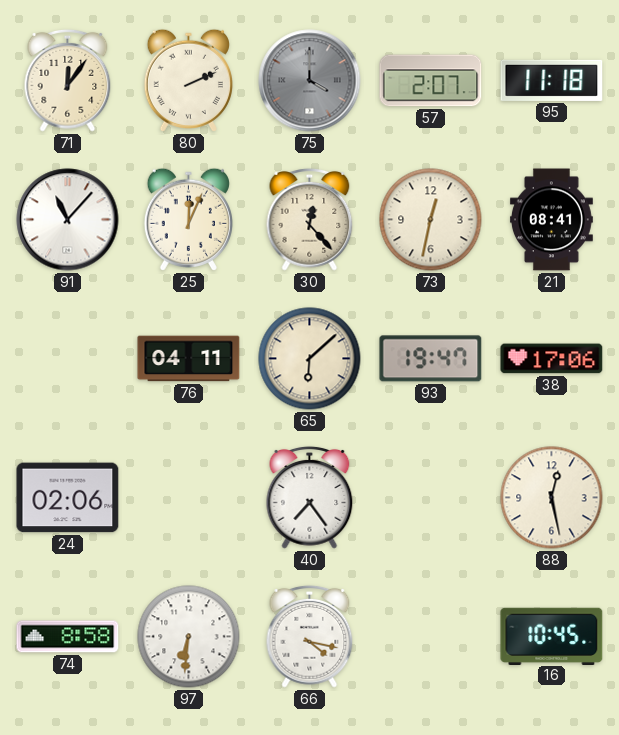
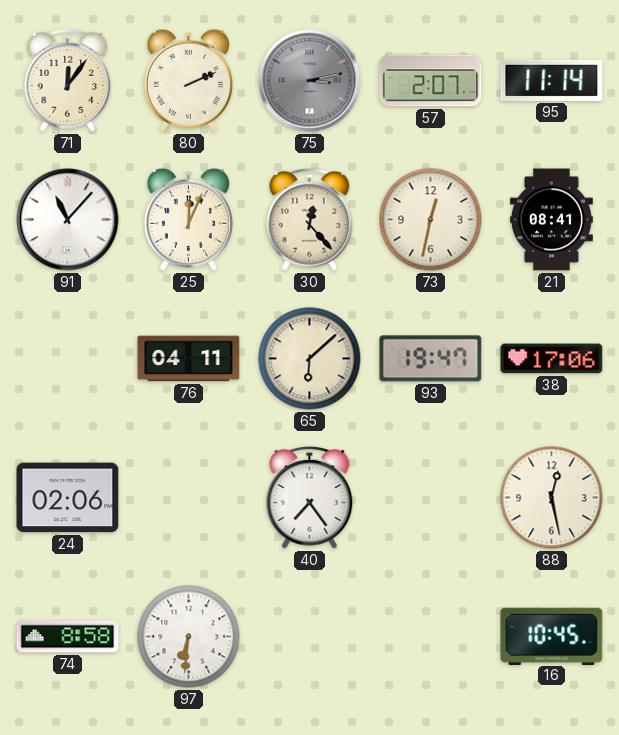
75: 4:00 -> 3:13 (310, 81)
95: 11:18 -> 11:14 (552, 80)
66: 4:17 -> none (310, 637)
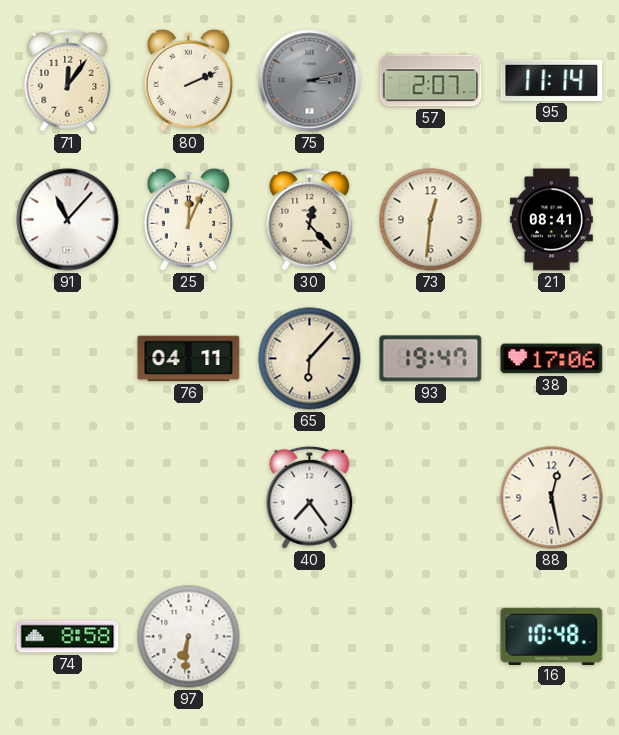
73: 12:32 -> 12:31 (431, 220)
65: 6:08 -> 6:07 (310, 359)
24: 02:06 -> none (68, 498)
16: 10:45 -> 10:48 (552, 636)
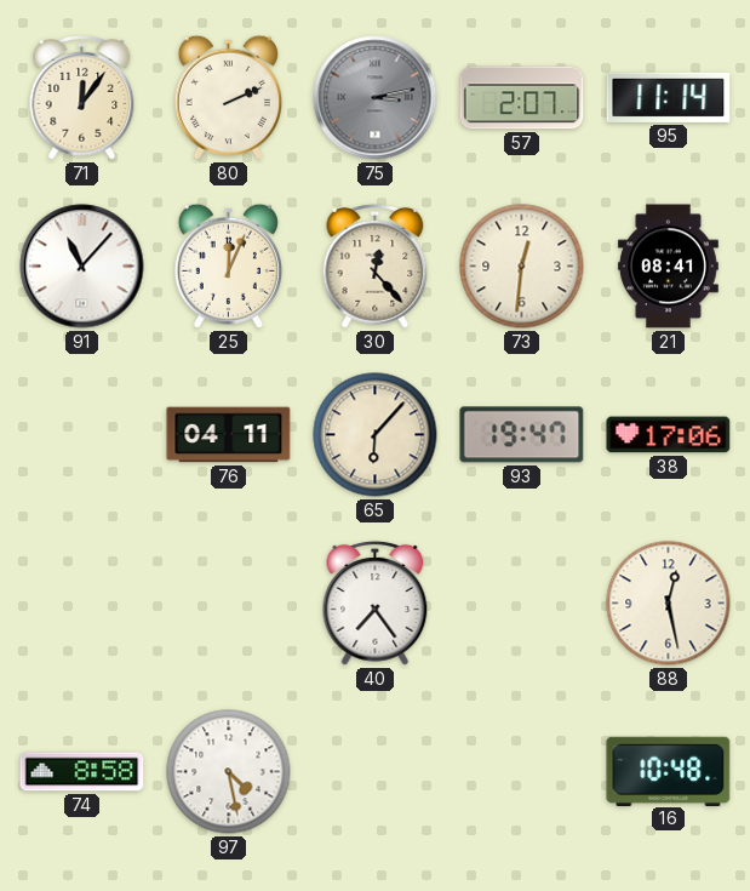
97: 6:31 -> 4:28 (229, 772)
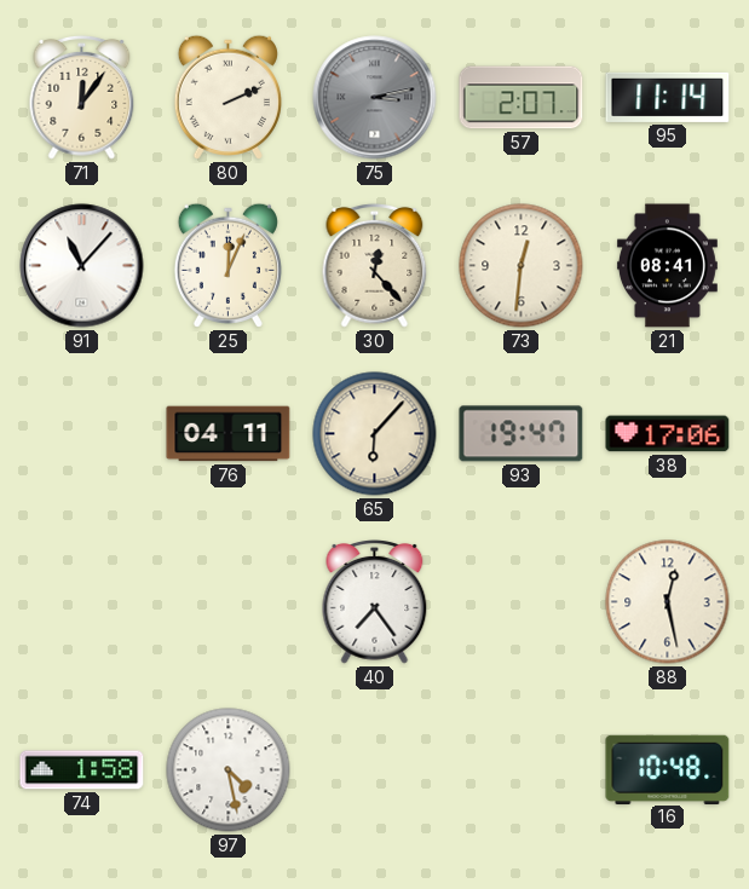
74: 8:58 -> 1:58 (82, 770)
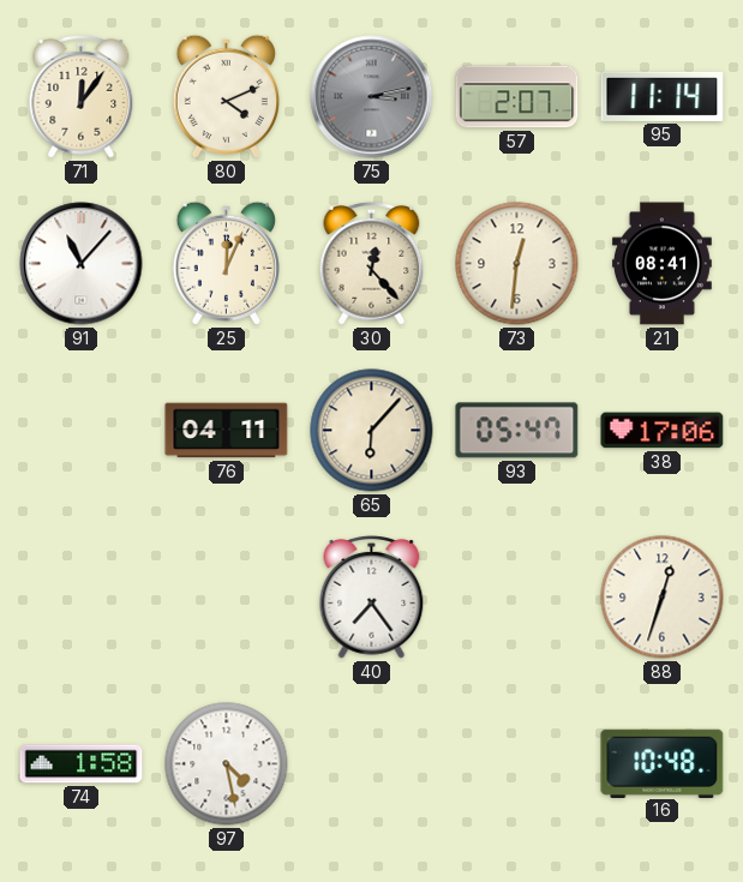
80: 2:11 -> 4:11 (226, 96)
93: 19:47 -> 05:47 (517, 431)
88: 12:28 -> 12:33 (663, 598)
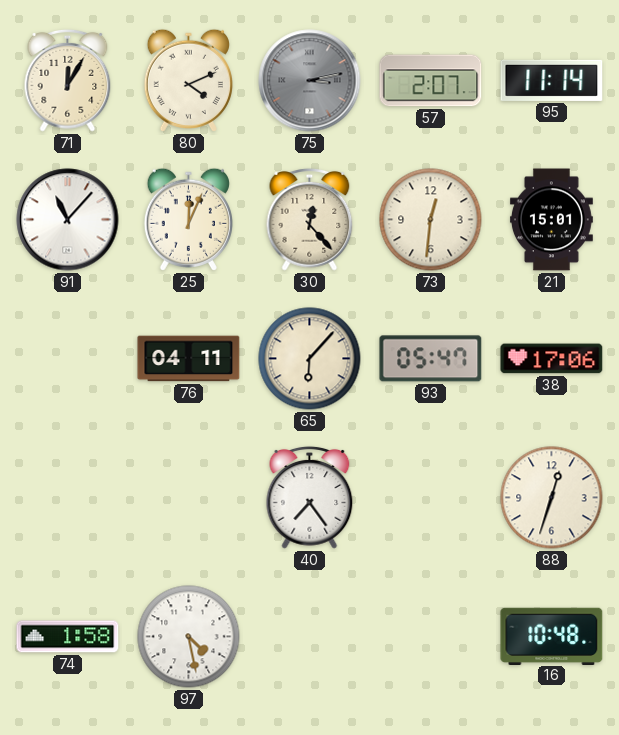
71: 12:06 -> 12:05 (68, 81)
21: 08:41 -> 15:01 (551, 220)
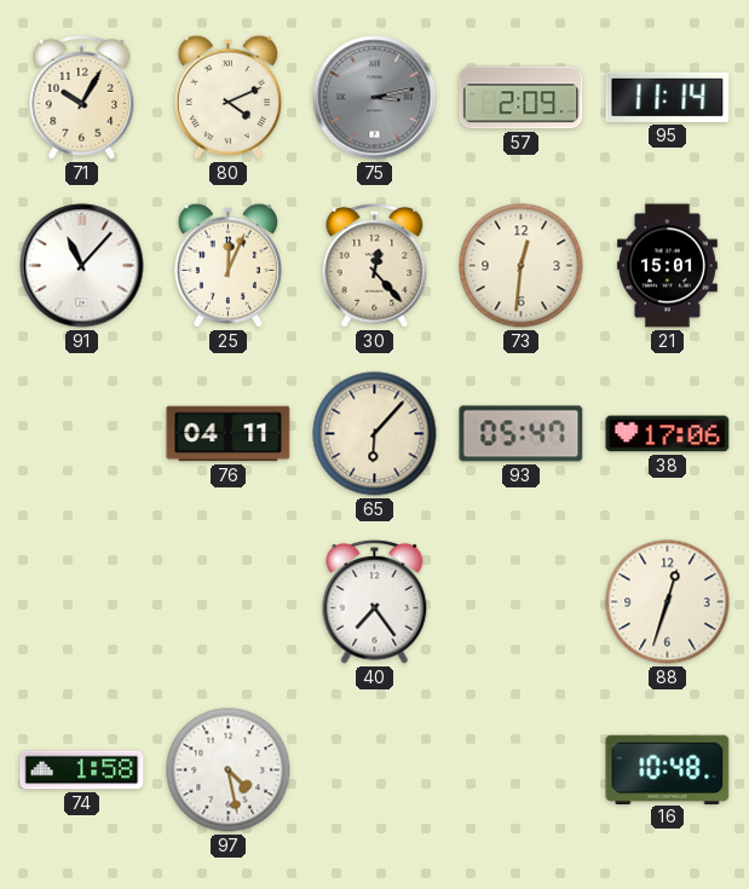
71: 12:05 -> 10:05 (82, 98)
57: 2:07 -> 2:09 (522, 98)
